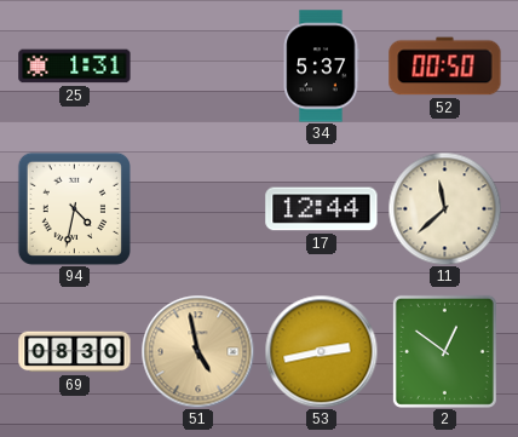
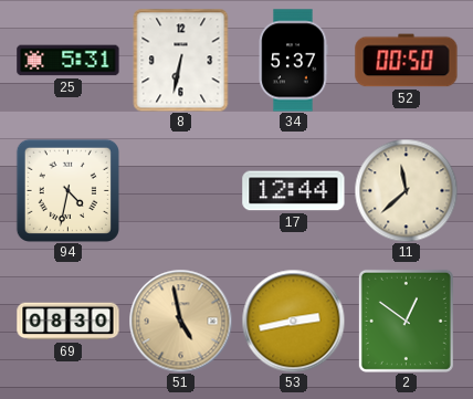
25: 1:31 -> 5:31 (69, 61)
8: none -> 6:32 (181, 60)
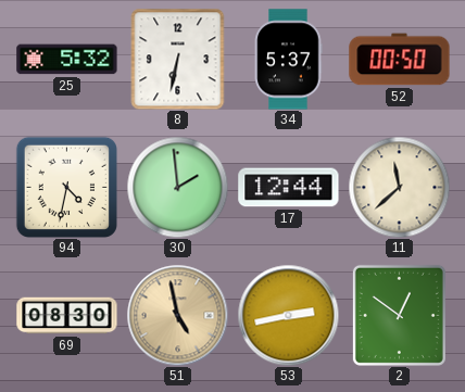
25: 5:31 -> 5:32 (67, 60)
30: none -> 1:59 (177, 187)
